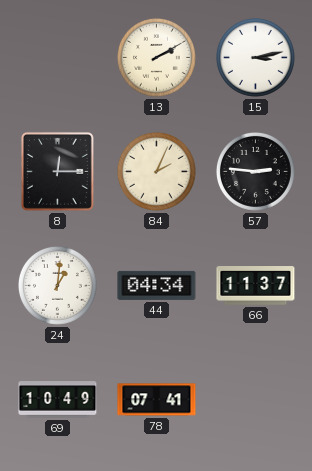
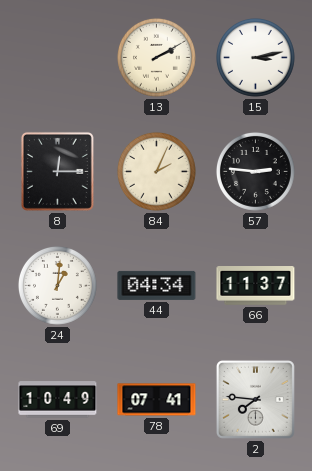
2: none -> 7:46 (255, 399)
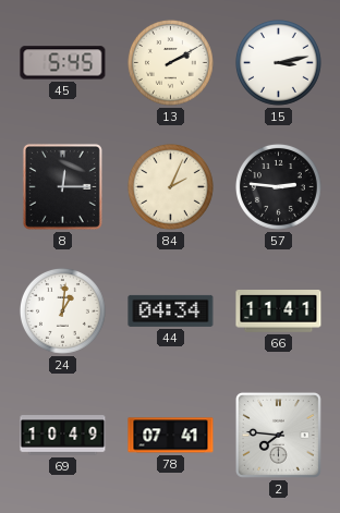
45: none -> 5:45 (63, 63)
66: 11:37 -> 11:41 (279, 312)
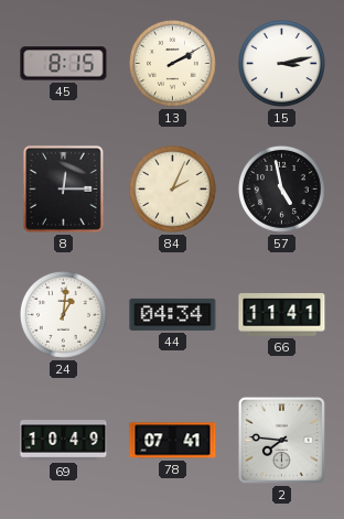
45: 5:45 -> 8:15 (64, 64)
57: 2:46 -> 4:58 (281, 188)
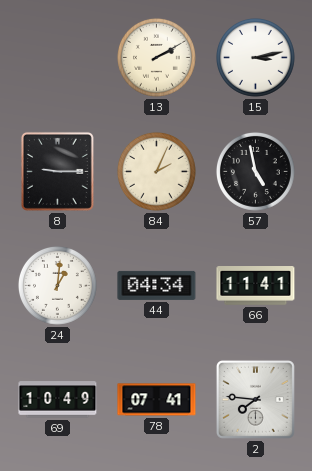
45: 8:15 -> none (64, 64)
8: 12:15 -> 9:15 (57, 171)
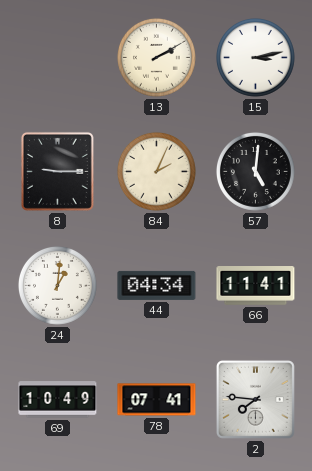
57: 4:58 -> 5:01 (255, 171)
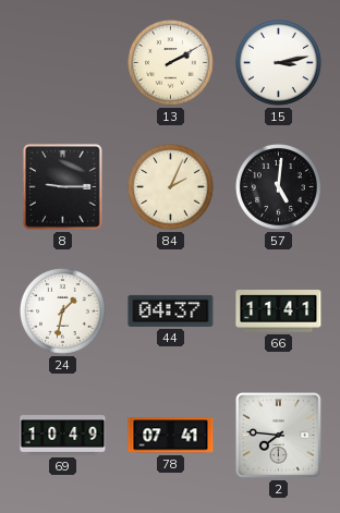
24: 1:01 -> 1:32 (62, 310)
44: 04:34 -> 04:37 (171, 310)
